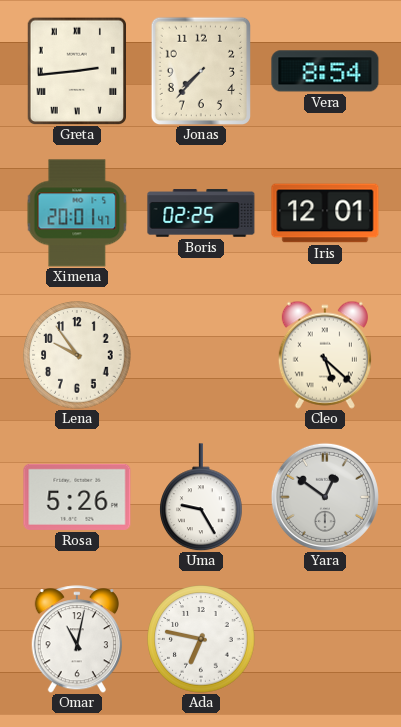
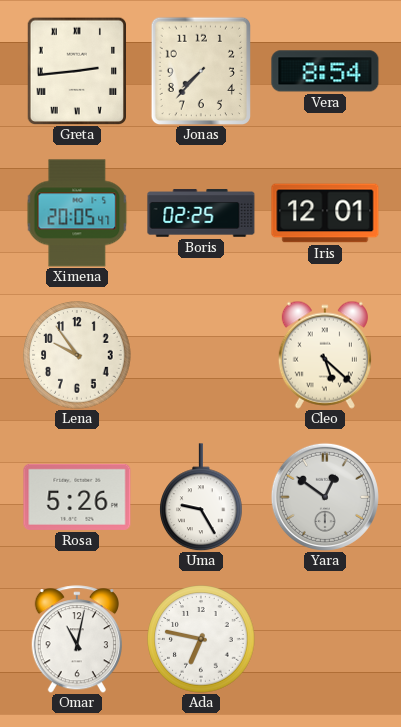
Ximena: 20:01 -> 20:05 (77, 213)
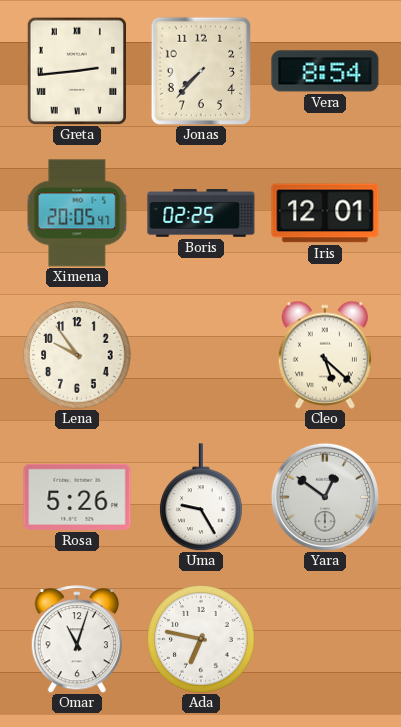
Omar: 11:02 -> 11:03 (77, 639)
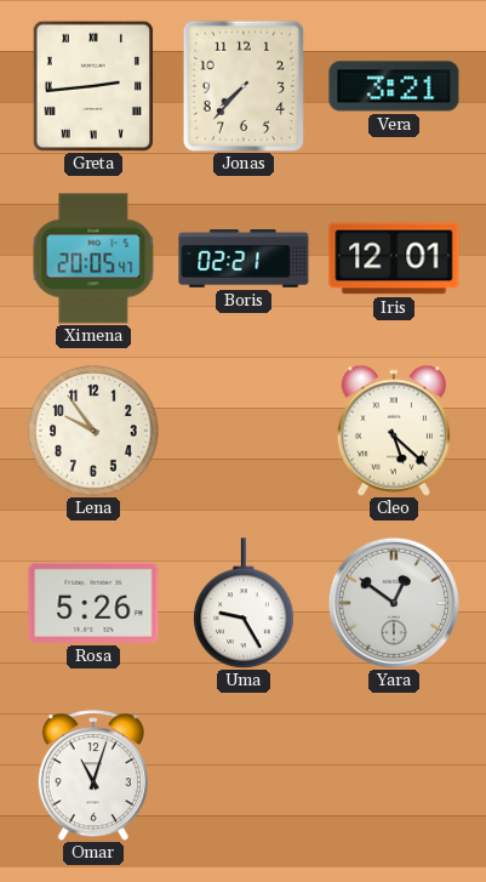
Vera: 8:54 -> 3:21 (394, 86)
Boris: 02:25 -> 02:21 (244, 258)
Ada: 6:47 -> none (201, 639)
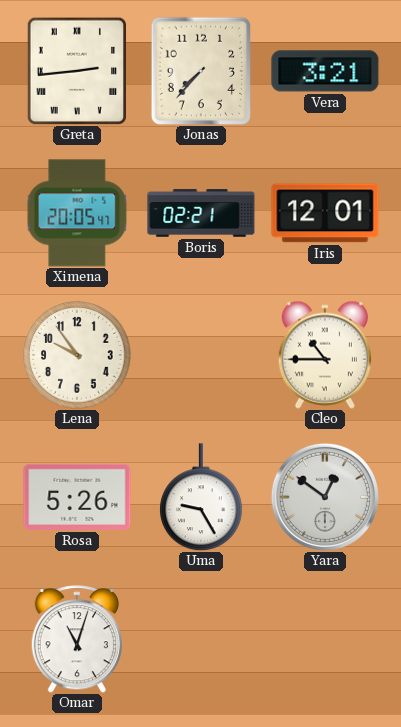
Cleo: 5:22 -> 10:45 (325, 355)
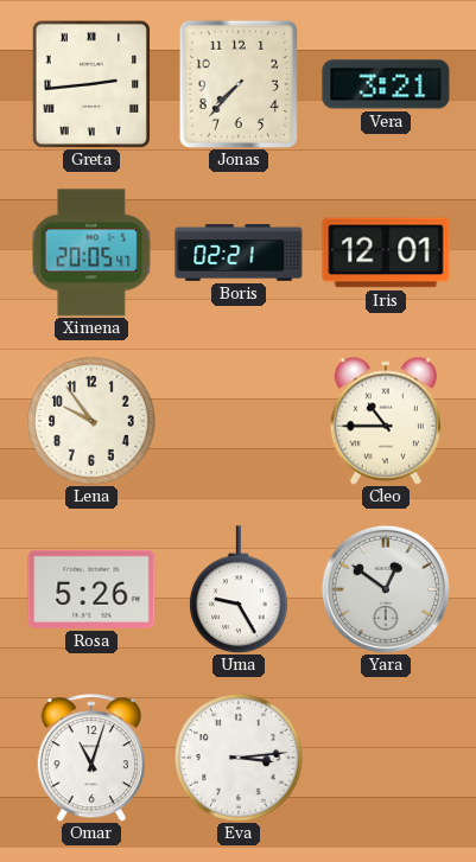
Eva: none -> 3:14 (239, 758)
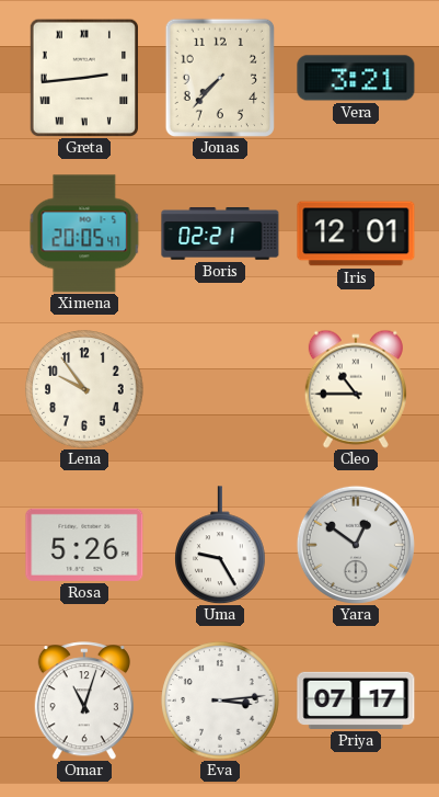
Priya: none -> 07:17 (356, 701)
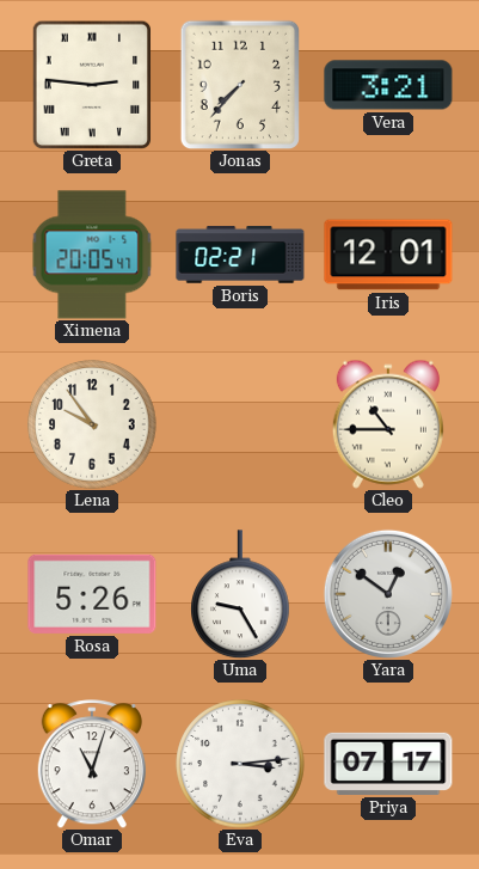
Greta: 2:44 -> 2:46 (91, 85)
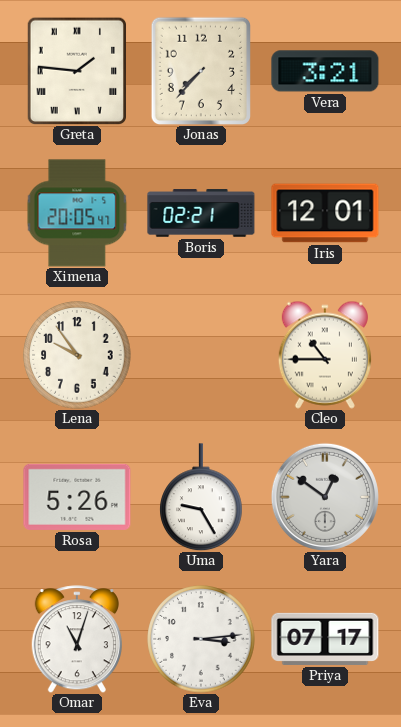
Greta: 2:46 -> 1:46 (76, 71)
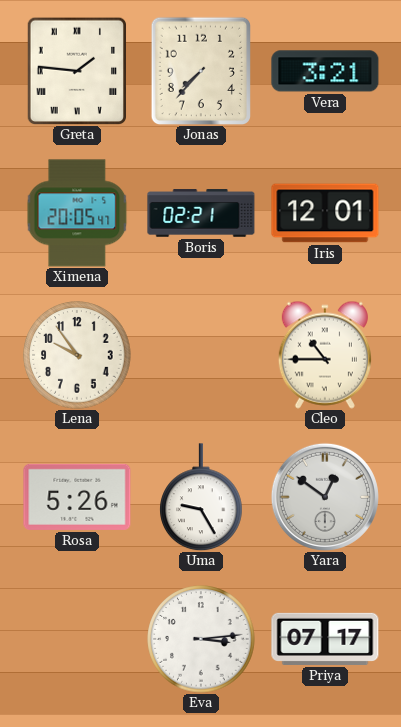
Omar: 11:03 -> none (77, 639)
